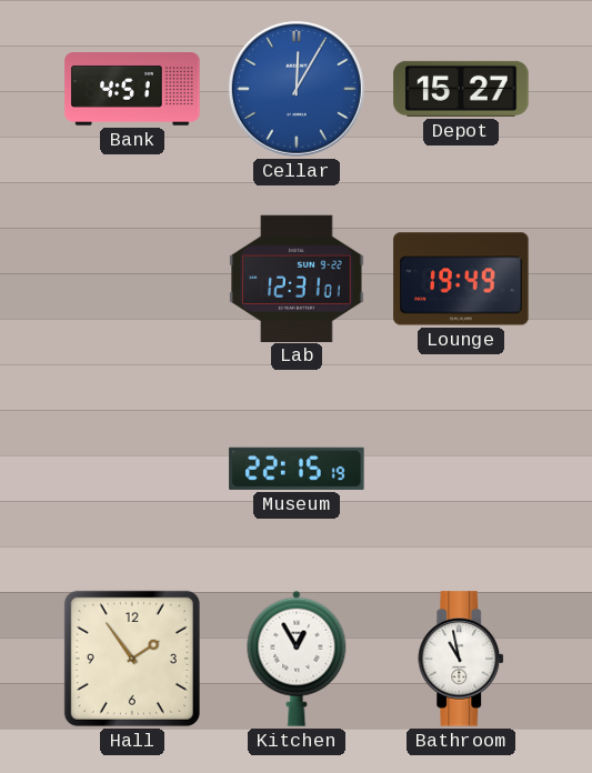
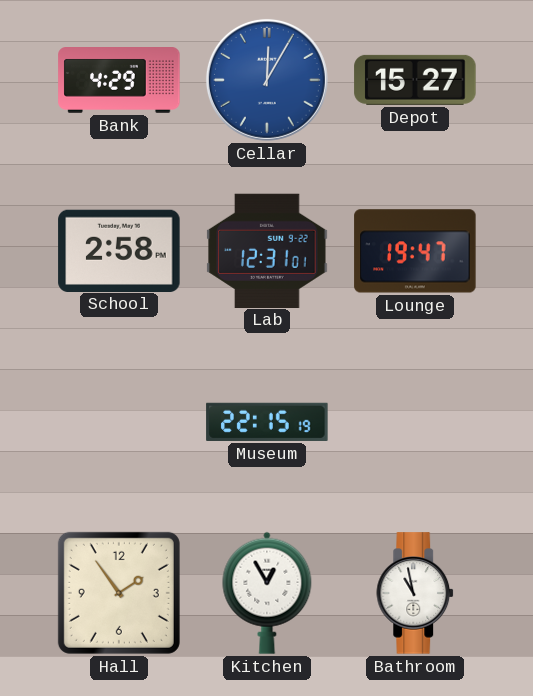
Bank: 4:51 -> 4:29 (119, 81)
School: none -> 2:58 (119, 250)
Lounge: 19:49 -> 19:47 (415, 251)
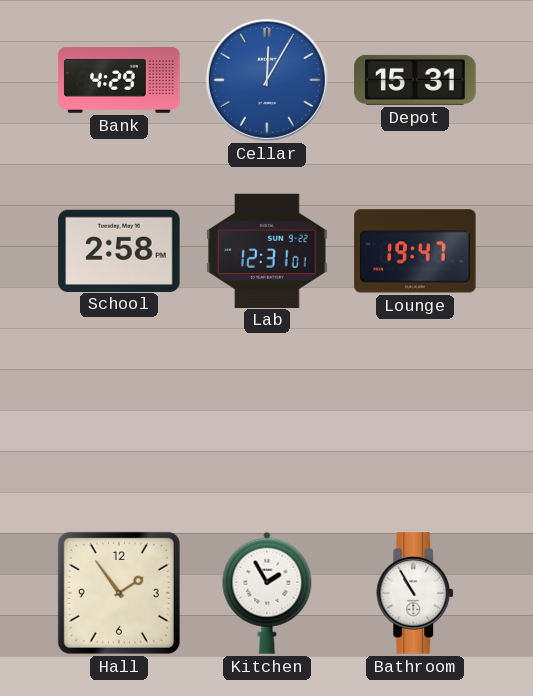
Depot: 15:27 -> 15:31 (415, 80)
Museum: 22:15 -> none (267, 422)
Kitchen: 12:55 -> 1:55 (267, 593)
Bathroom: 10:58 -> 10:55 (416, 593)
